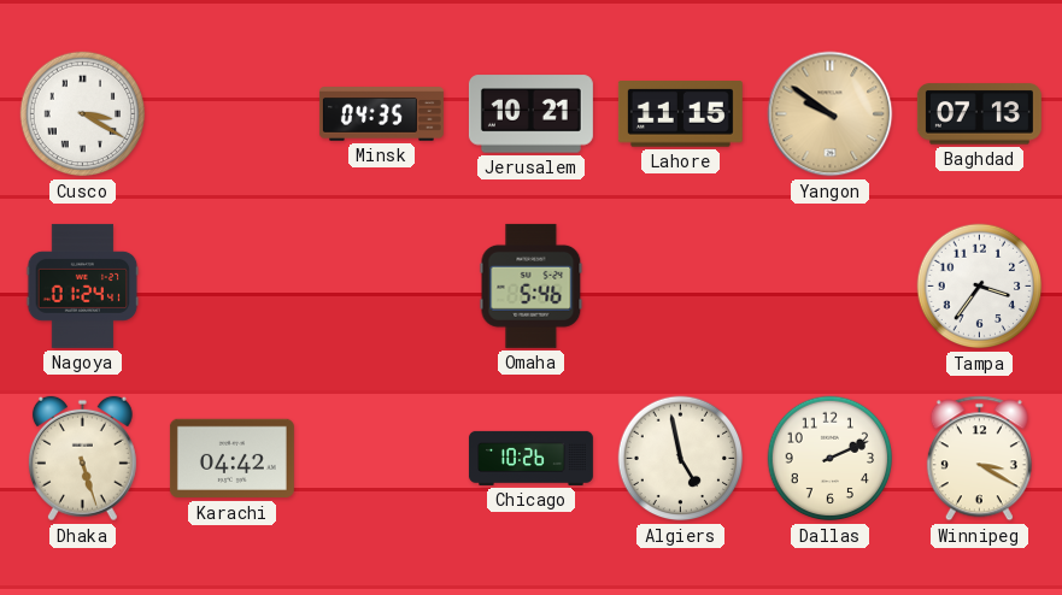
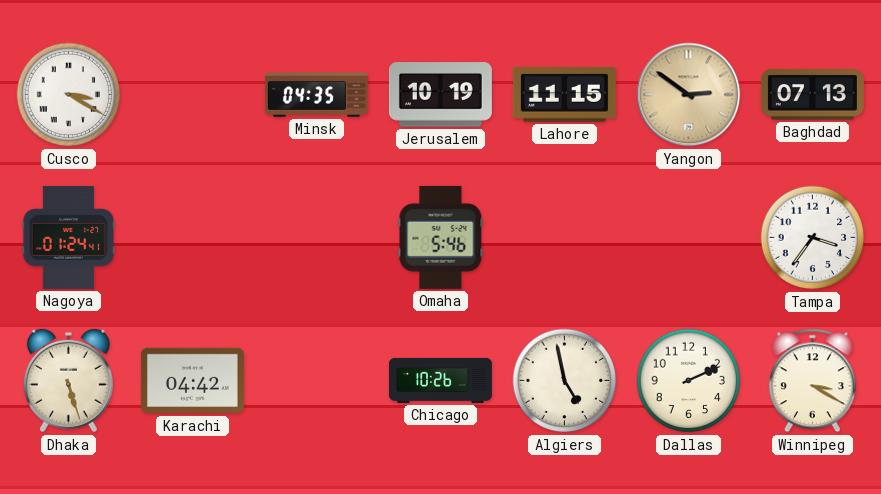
Jerusalem: 10:21 -> 10:19 (440, 95)
Yangon: 9:51 -> 2:51 (689, 95)
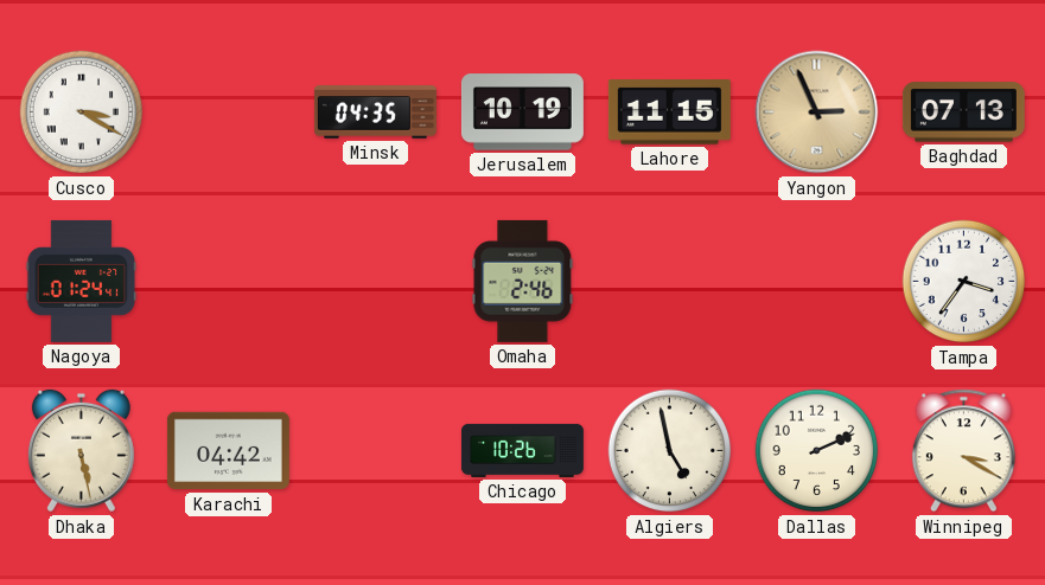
Yangon: 2:51 -> 2:56 (817, 112)
Omaha: 5:46 -> 2:46 (523, 281)
Dhaka: 5:27 -> 5:28 (81, 451)
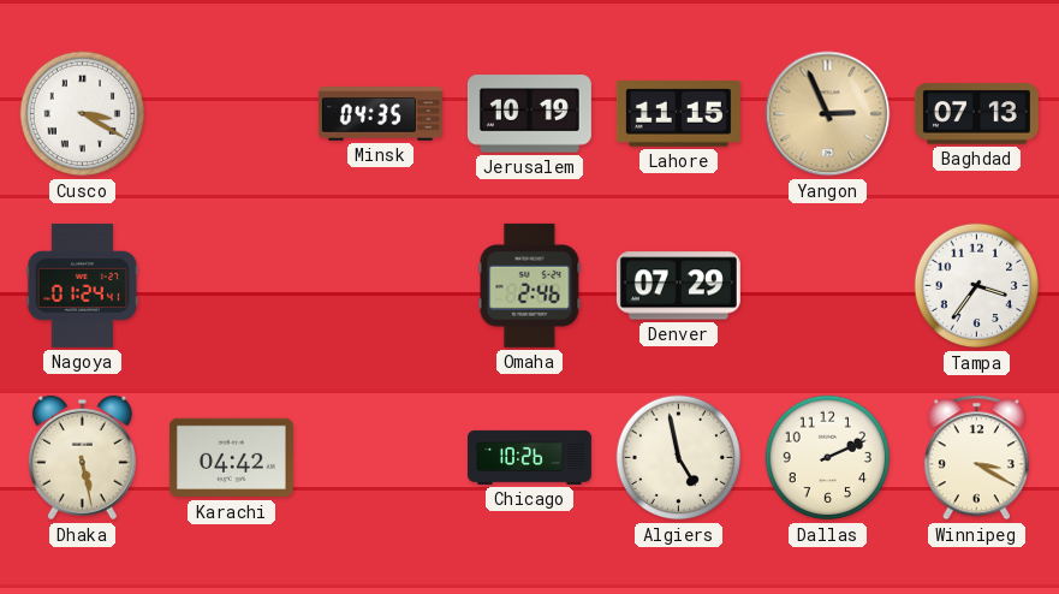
Denver: none -> 07:29 (678, 286)
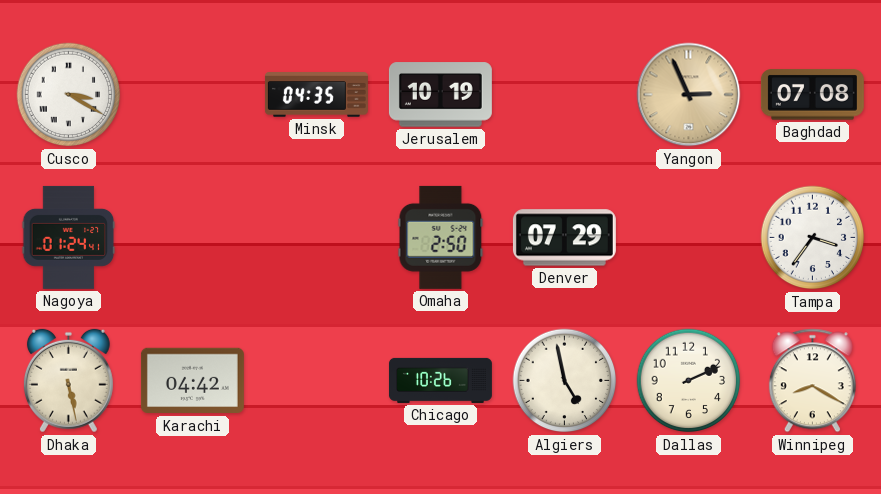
Lahore: 11:15 -> none (678, 114)
Baghdad: 07:13 -> 07:08 (812, 95)
Omaha: 2:46 -> 2:50 (441, 237)
Winnipeg: 3:20 -> 8:20 (812, 381)
